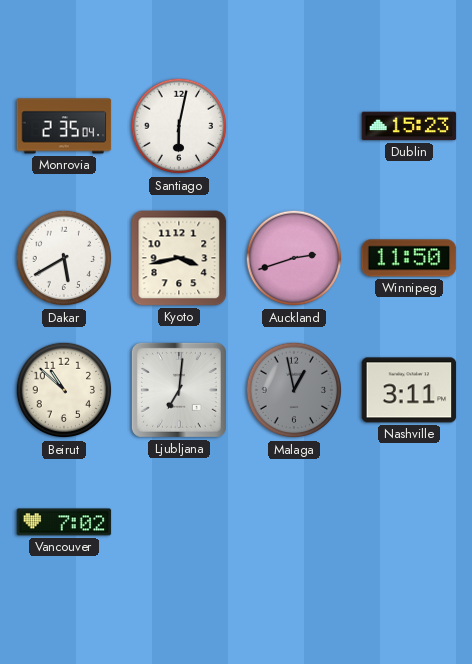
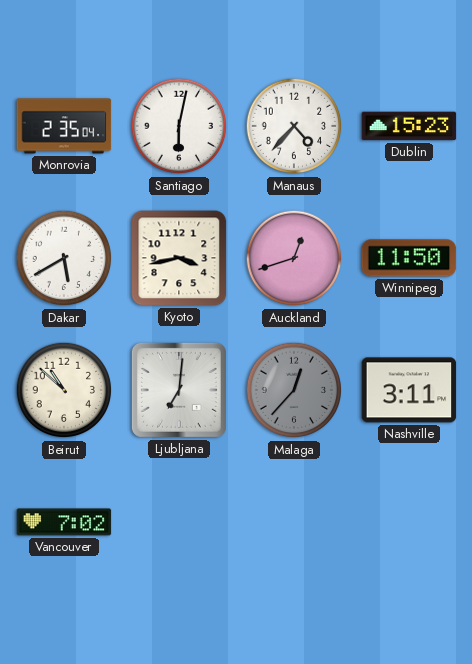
Manaus: none -> 4:37 (294, 126)
Auckland: 2:42 -> 12:42 (294, 258)
Malaga: 12:58 -> 12:37 (294, 390)
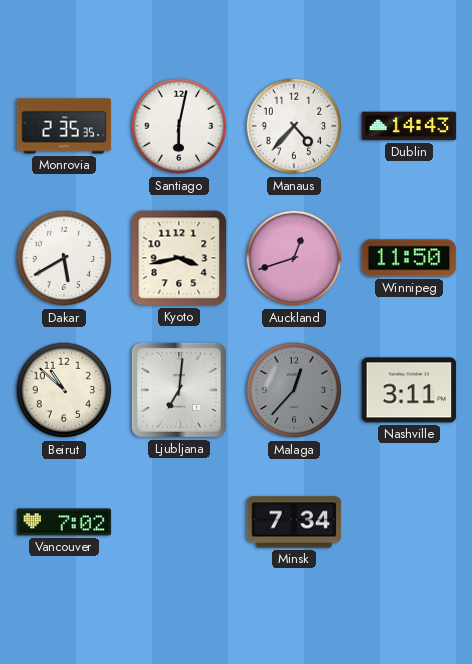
Monrovia: 2:35:04 -> 2:35:35 (64, 126)
Dublin: 15:23 -> 14:43 (409, 126)
Minsk: none -> 7:34 (294, 522)
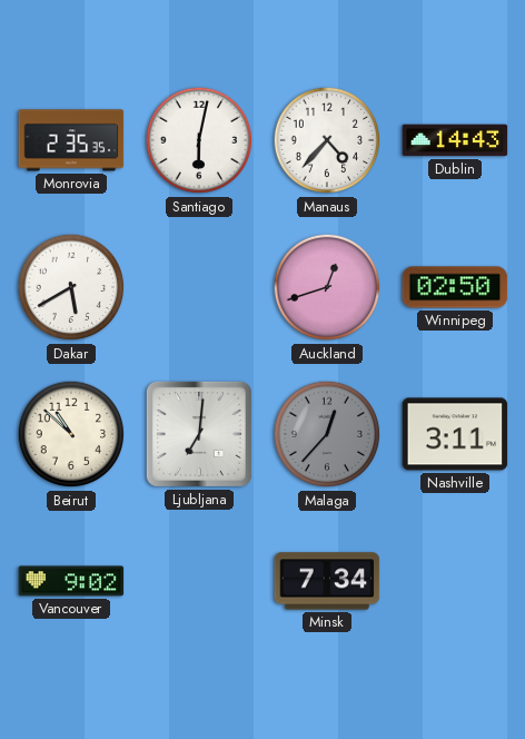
Kyoto: 3:43 -> none (179, 258)
Winnipeg: 11:50 -> 02:50 (455, 287)
Vancouver: 7:02 -> 9:02 (71, 581)
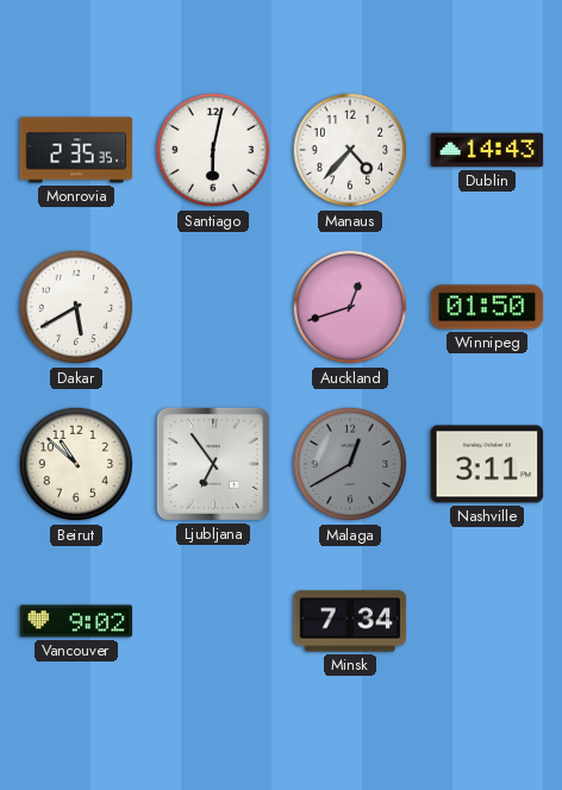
Winnipeg: 02:50 -> 01:50 (487, 307)
Ljubljana: 7:01 -> 6:54 (213, 464)
Malaga: 12:37 -> 12:40 (350, 464)
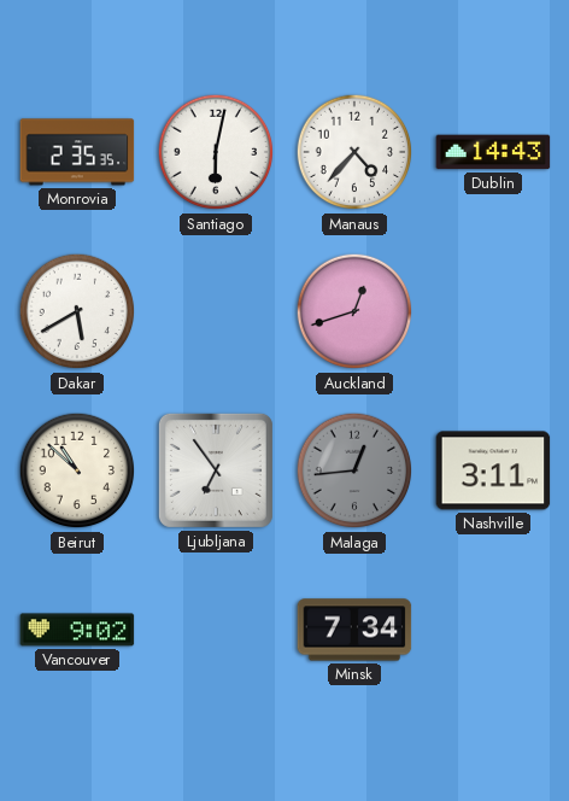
Winnipeg: 01:50 -> none (487, 307)
Malaga: 12:40 -> 12:44 (354, 470)
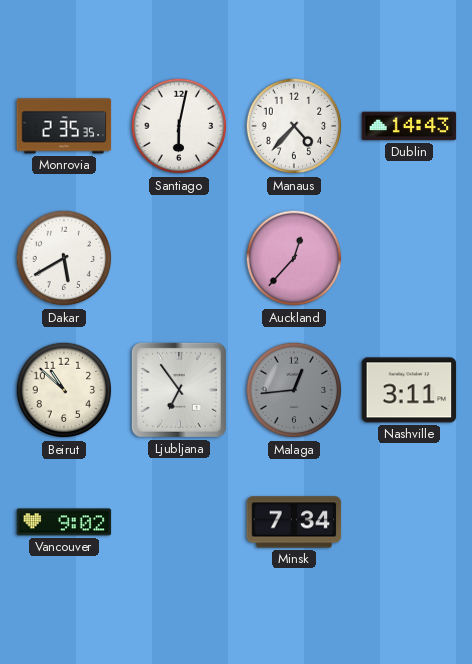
Auckland: 12:42 -> 12:37 (294, 258)
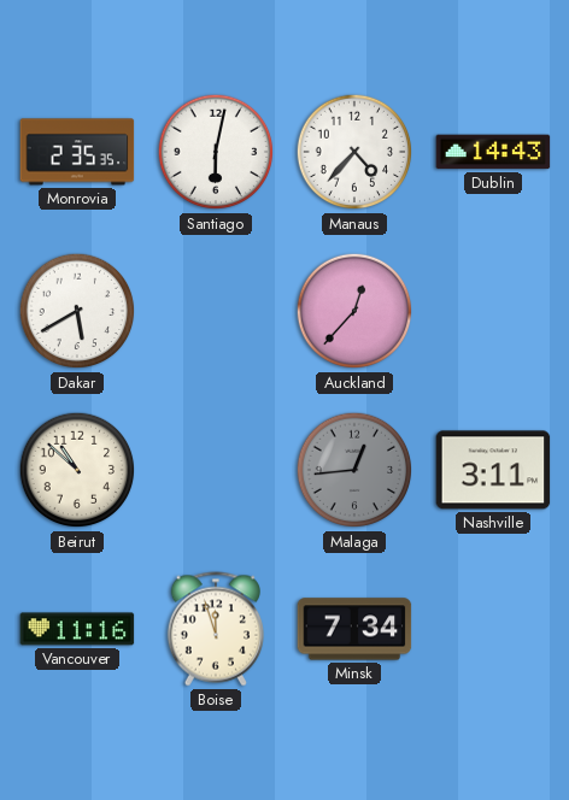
Ljubljana: 6:54 -> none (179, 390)
Vancouver: 9:02 -> 11:16 (77, 629)
Boise: none -> 11:57 (216, 629)
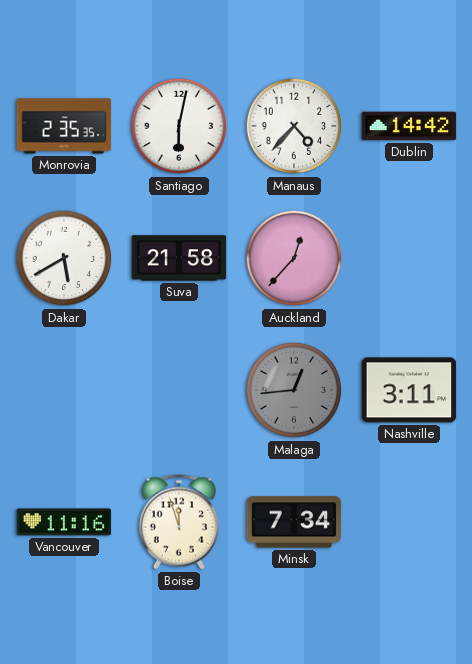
Dublin: 14:43 -> 14:42 (409, 126)
Suva: none -> 21:58 (179, 258)
Beirut: 10:52 -> none (77, 470)
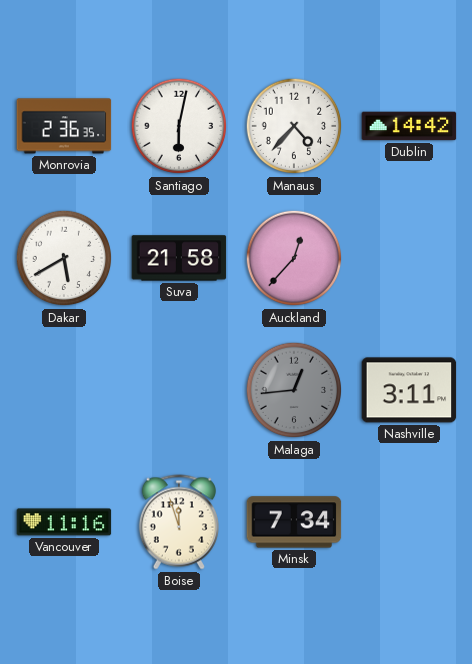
Monrovia: 2:35 -> 2:36 (64, 126)
